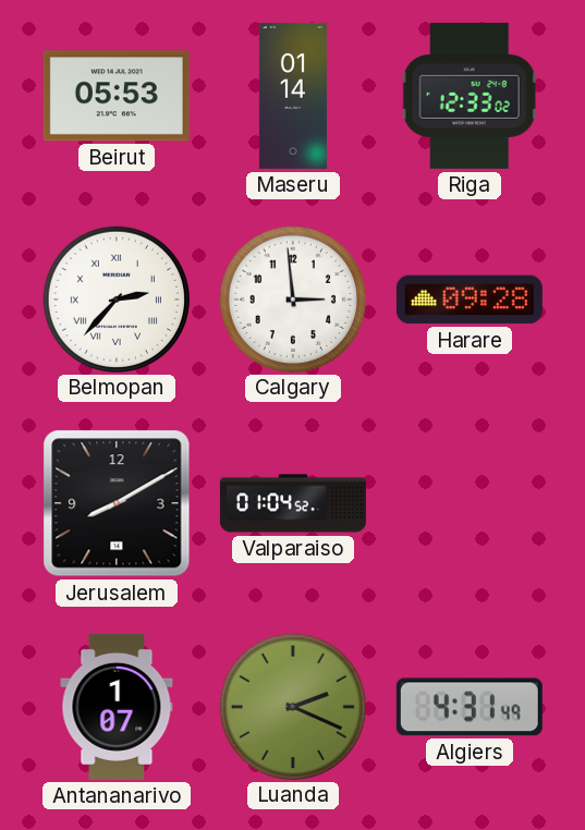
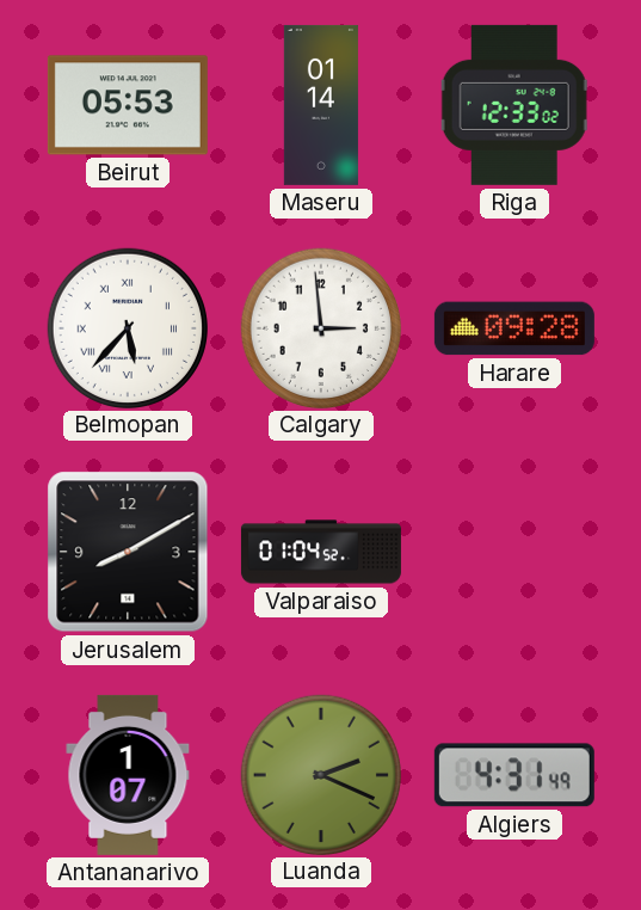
Belmopan: 2:37 -> 5:37 (127, 327)
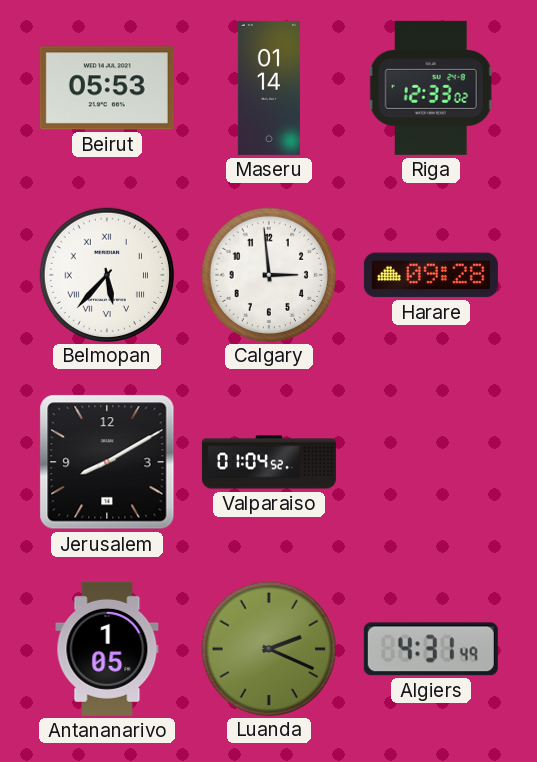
Antananarivo: 1:07 -> 1:05 (107, 649)
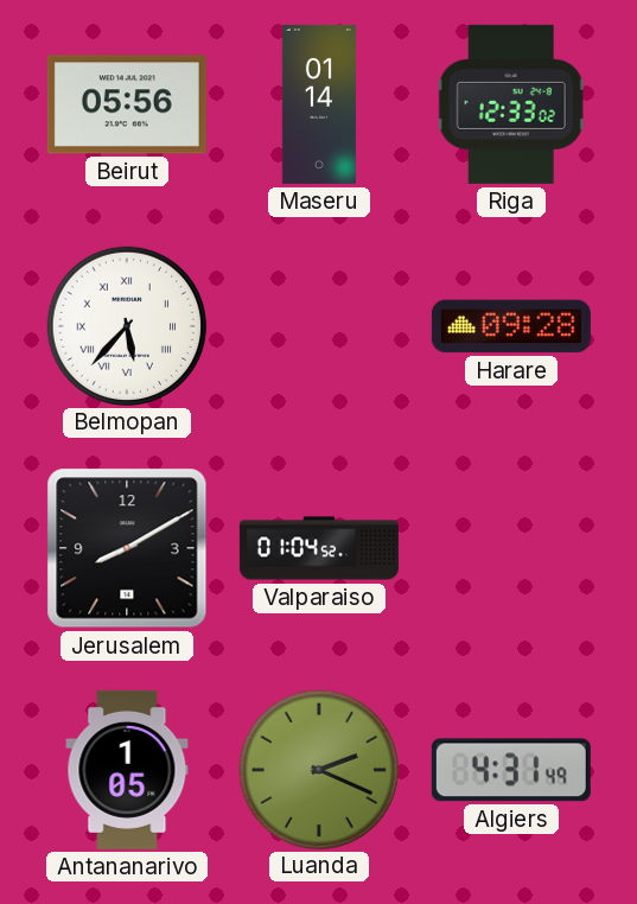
Beirut: 05:53 -> 05:56 (127, 104)
Calgary: 2:59 -> none (268, 274)
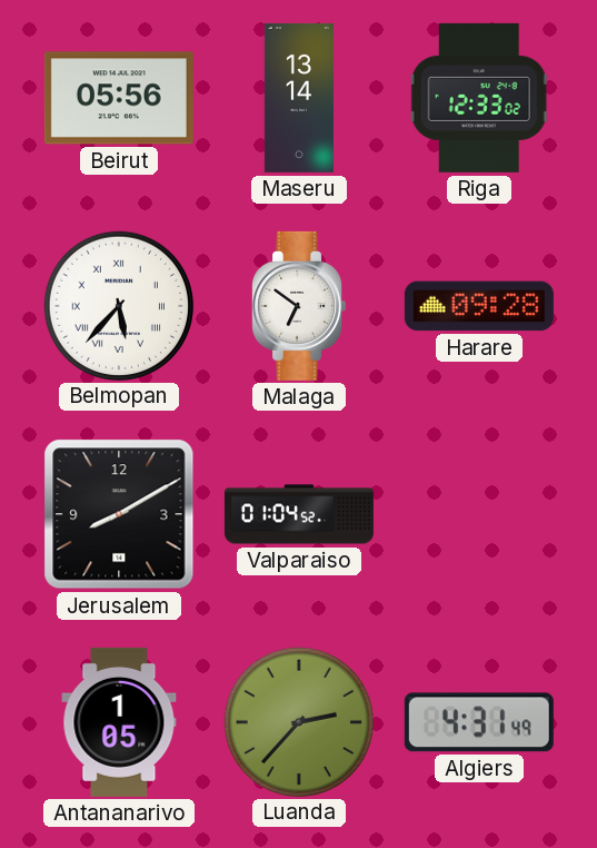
Maseru: 01:14 -> 13:14 (299, 98)
Malaga: none -> 6:51 (299, 306)
Luanda: 2:19 -> 2:37 (298, 721)
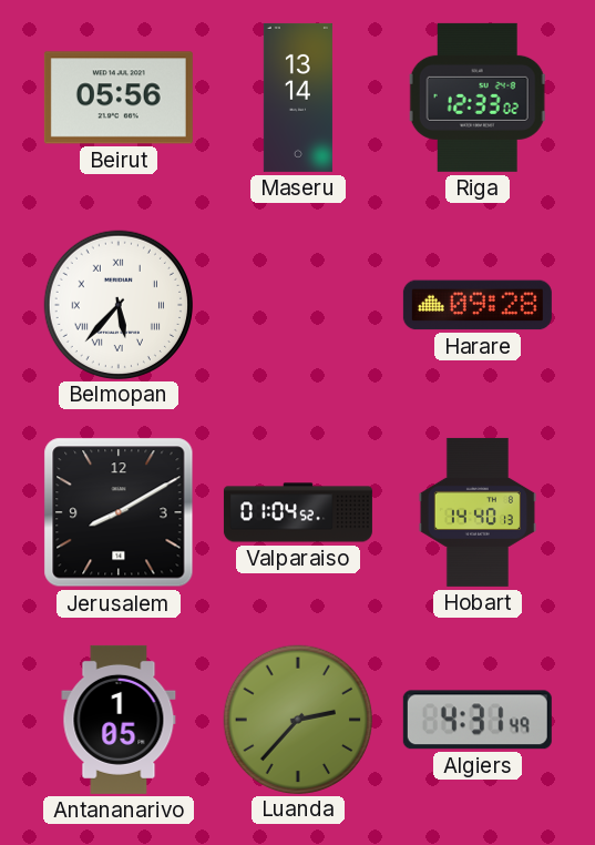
Malaga: 6:51 -> none (299, 306)
Hobart: none -> 14:40 (478, 512)
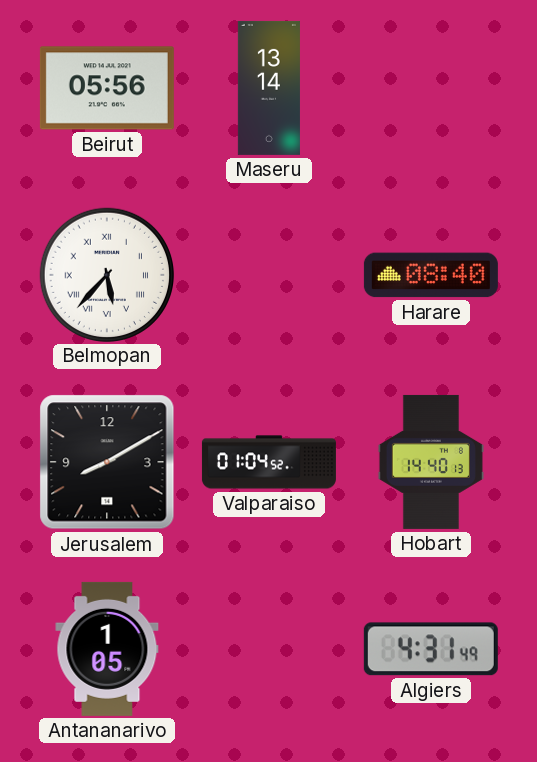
Riga: 12:33 -> none (478, 98)
Harare: 09:28 -> 08:40 (431, 275)
Luanda: 2:37 -> none (297, 719)
